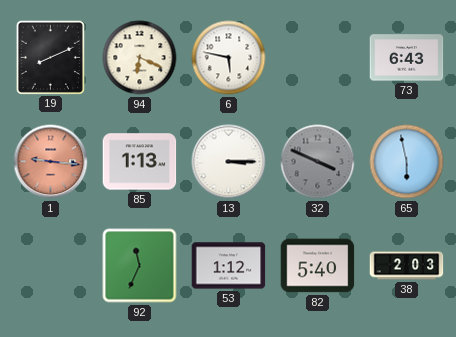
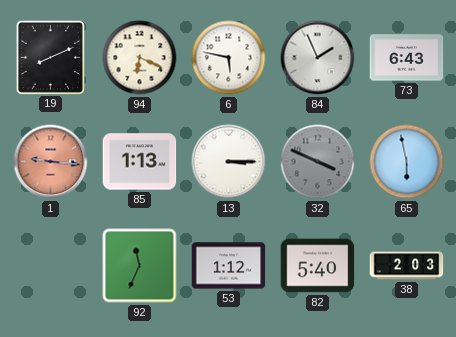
84: none -> 1:56 (318, 58)
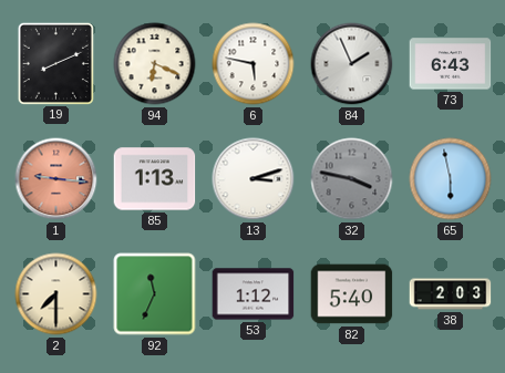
13: 3:15 -> 3:12 (254, 179)
32: 3:49 -> 3:47 (352, 179)
2: none -> 7:30 (56, 294)
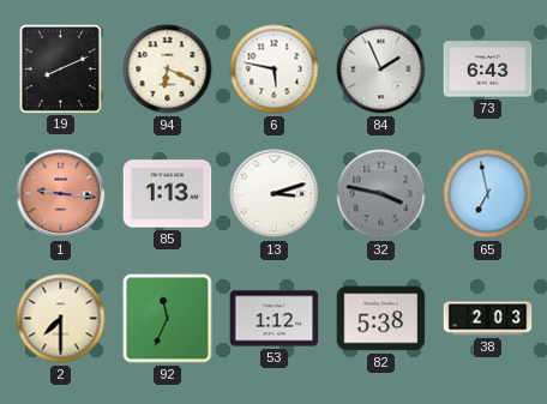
65: 5:58 -> 6:58 (488, 194)
82: 5:40 -> 5:38 (381, 319)
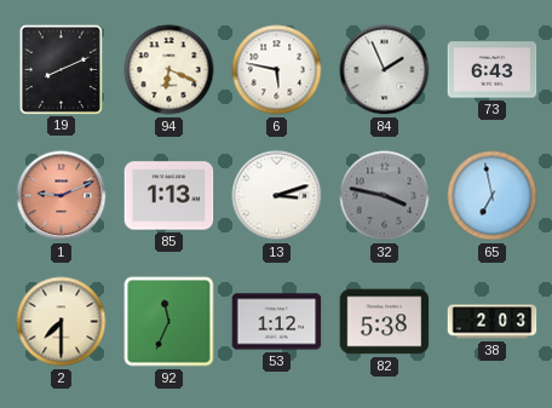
1: 9:16 -> 9:11 (62, 196)
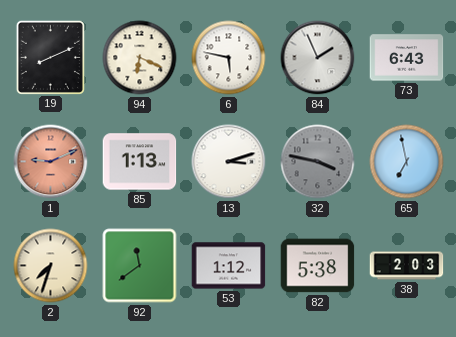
2: 7:30 -> 7:33 (51, 266)
92: 11:34 -> 11:39 (140, 266)
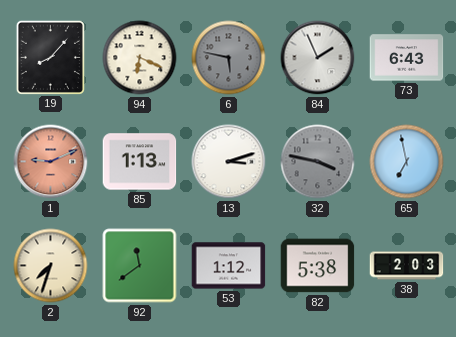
19: 8:11 -> 8:07 (50, 57)
6 dial: white -> grey (229, 58)
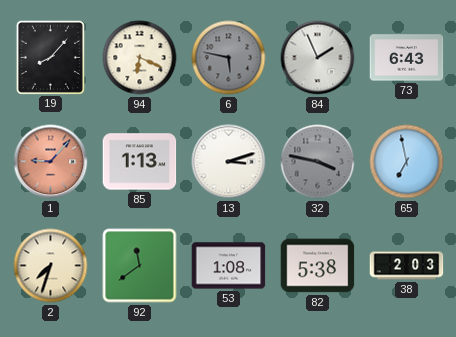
1: 9:11 -> 9:07 (51, 162)
53: 1:12 -> 1:08 (229, 266)
